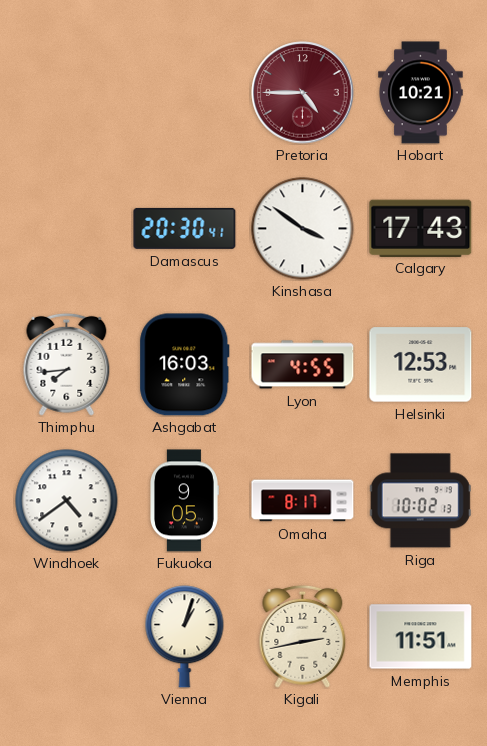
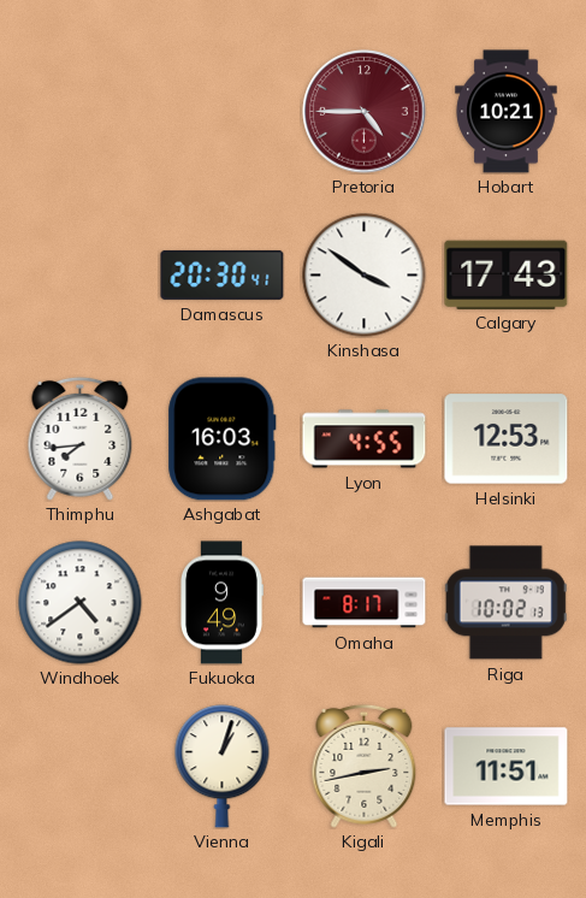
Fukuoka: 9:05 -> 9:49 (223, 603)
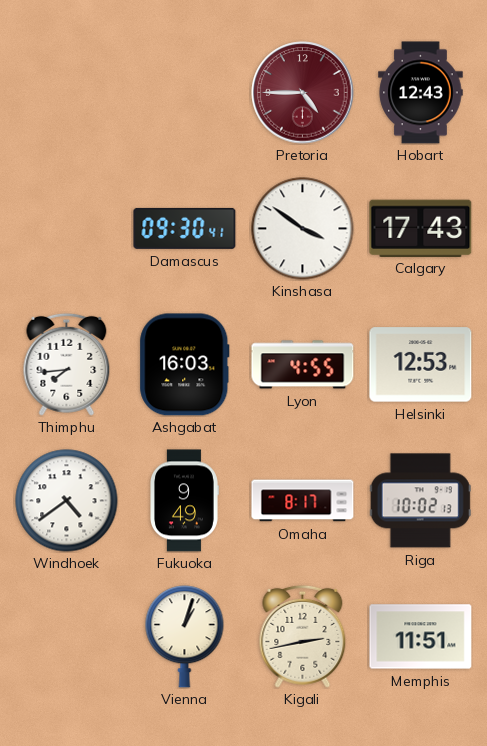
Hobart: 10:21 -> 12:43 (421, 93)
Damascus: 20:30 -> 09:30 (185, 228)
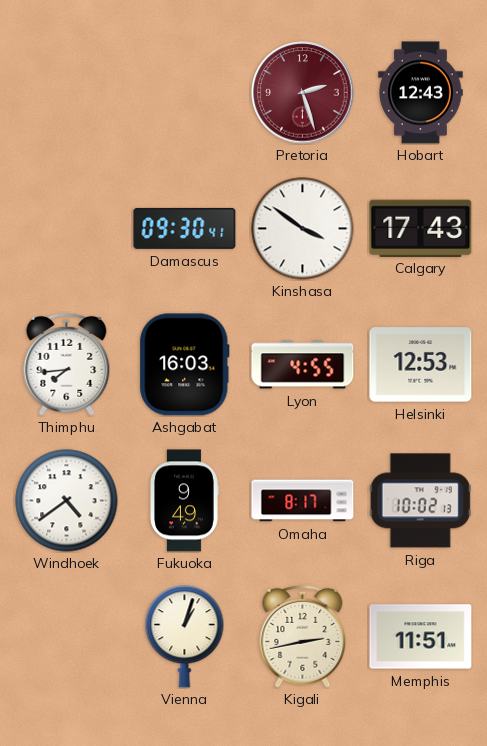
Pretoria: 4:45 -> 2:27 (303, 93)
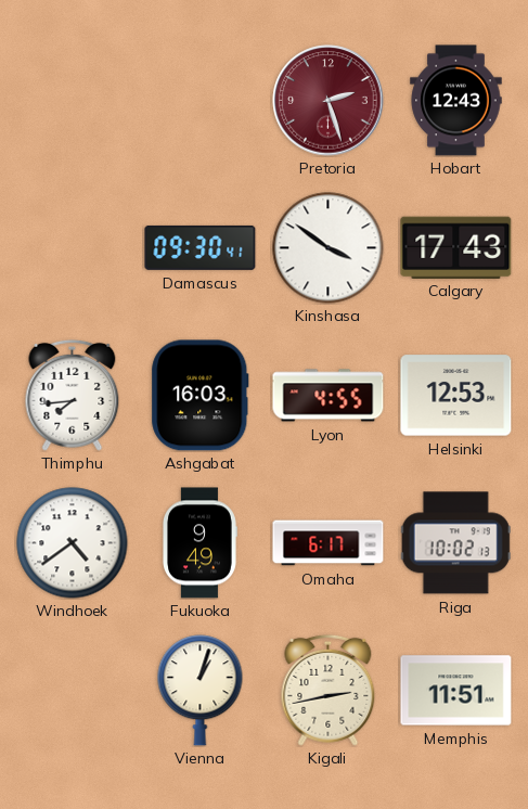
Omaha: 8:17 -> 6:17 (329, 543)
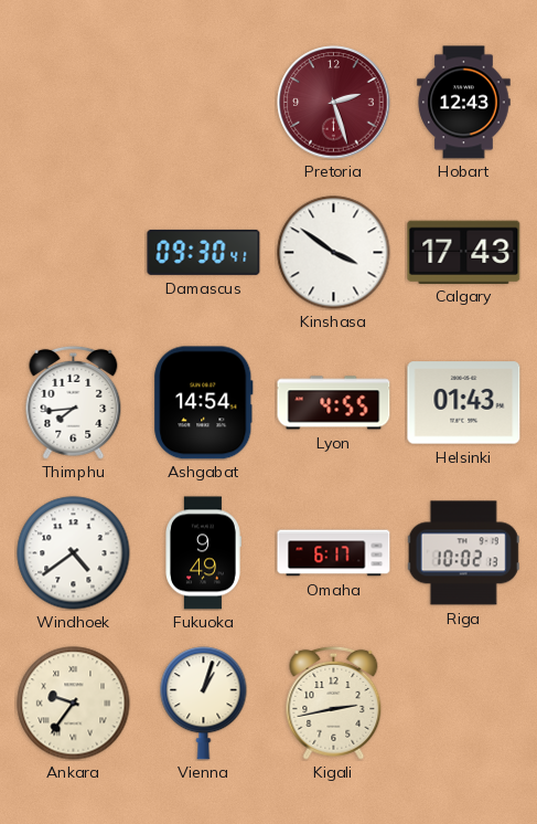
Ashgabat: 16:03 -> 14:54 (204, 403)
Helsinki: 12:53 -> 01:43 (464, 403)
Ankara: none -> 9:36 (74, 704)
Memphis: 11:51 -> none (456, 691)
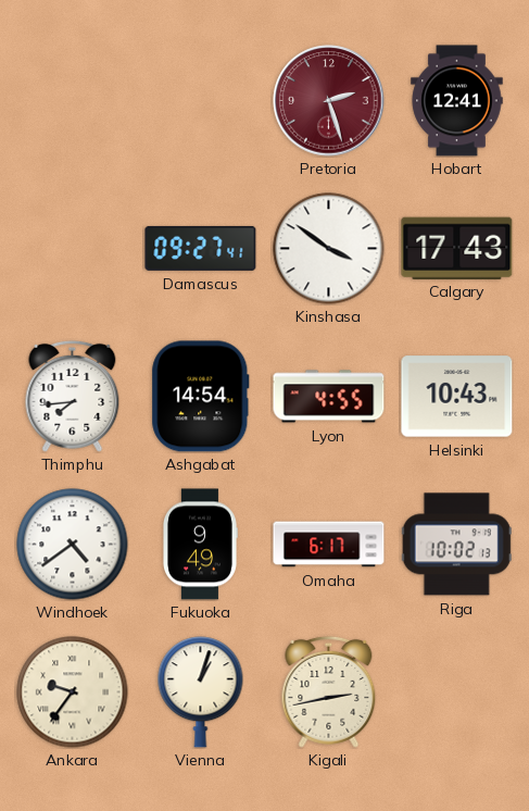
Hobart: 12:43 -> 12:41 (457, 101)
Damascus: 09:30 -> 09:27 (201, 248)
Helsinki: 01:43 -> 10:43 (457, 397)
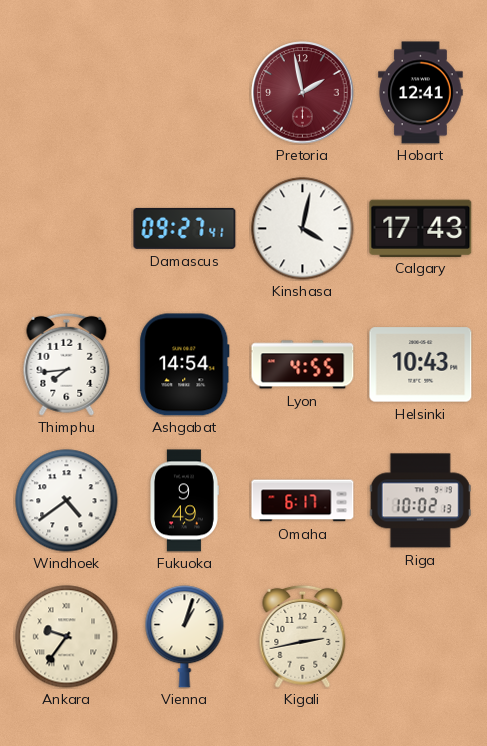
Pretoria: 2:27 -> 1:58 (303, 93)
Kinshasa: 3:51 -> 4:02 (303, 229)
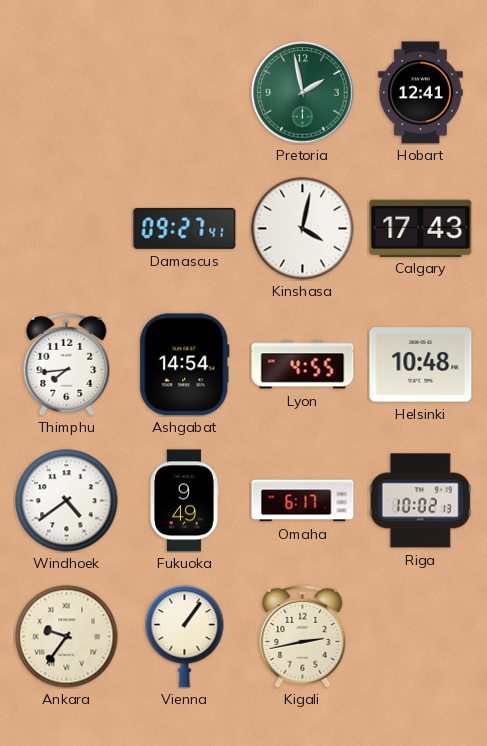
Pretoria dial: burgundy -> green (303, 93)
Helsinki: 10:43 -> 10:48 (421, 365)
Vienna: 1:03 -> 1:06 (185, 637)
